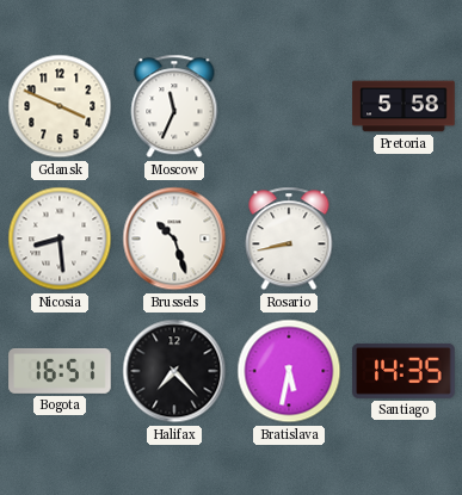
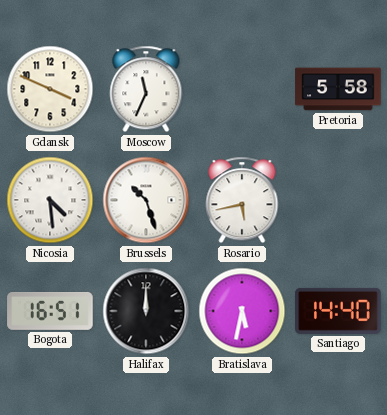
Nicosia: 8:29 -> 4:29 (50, 200)
Rosario: 8:43 -> 5:43 (242, 200)
Halifax: 7:23 -> 12:00 (146, 311)
Santiago: 14:35 -> 14:40 (338, 311)
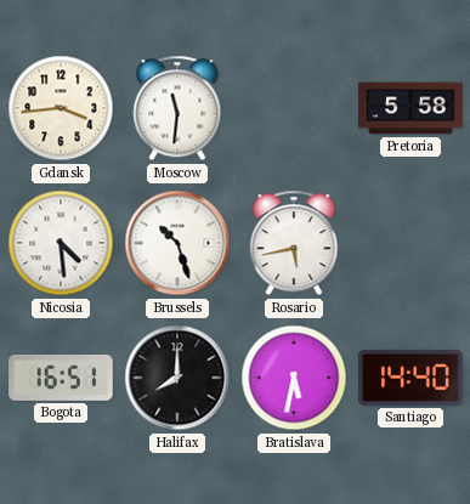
Gdansk: 3:49 -> 3:44 (61, 108)
Moscow: 11:34 -> 11:31 (177, 108)
Halifax: 12:00 -> 8:00 (177, 378)
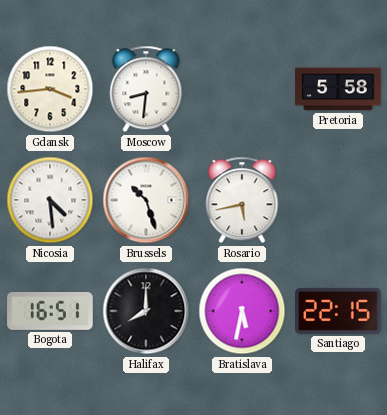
Moscow: 11:31 -> 8:31 (146, 89)
Santiago: 14:40 -> 22:15 (338, 311)
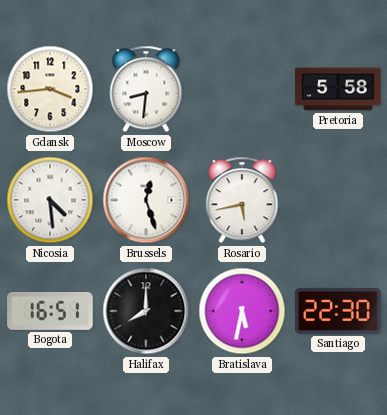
Brussels: 10:27 -> 12:27 (146, 200)
Santiago: 22:15 -> 22:30 (338, 311)
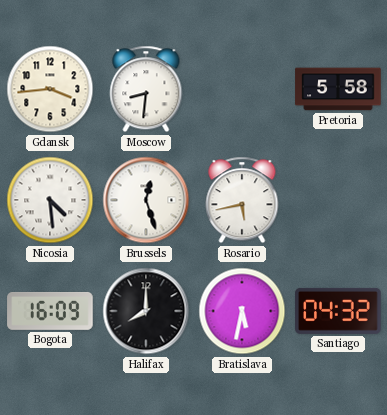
Bogota: 16:51 -> 16:09 (50, 311)
Santiago: 22:30 -> 04:32 (338, 311)
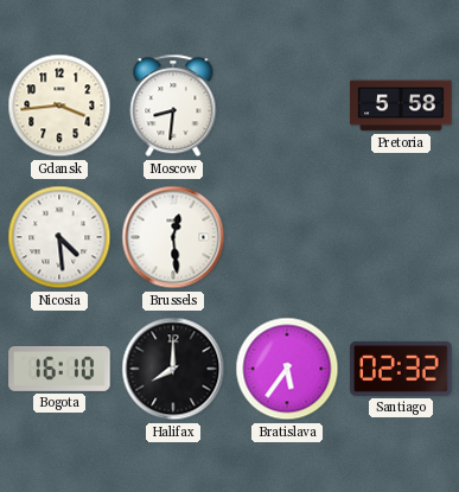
Brussels: 12:27 -> 12:29 (173, 237)
Rosario: 5:43 -> none (242, 200)
Bogota: 16:09 -> 16:10 (59, 369)
Bratislava: 5:32 -> 5:36 (287, 369)
Santiago: 04:32 -> 02:32 (401, 369)
